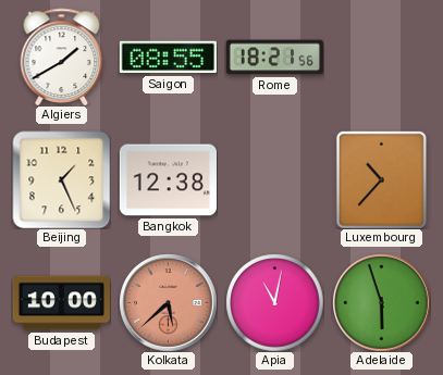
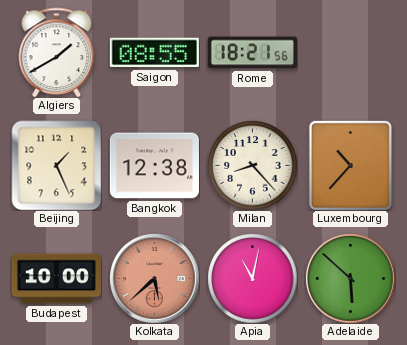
Milan: none -> 8:23 (252, 165)
Adelaide: 5:57 -> 5:52 (350, 278)
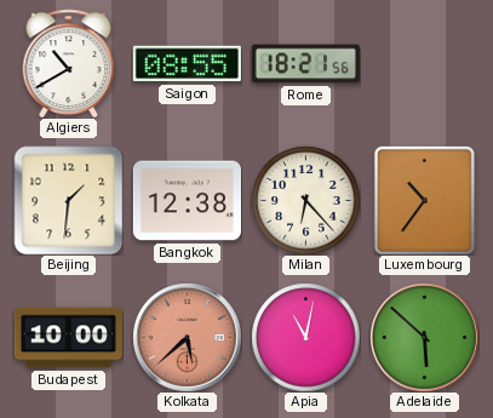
Algiers: 1:40 -> 10:40 (69, 63)
Beijing: 1:26 -> 1:31 (68, 200)
Milan: 8:23 -> 6:23 (305, 200)
Luxembourg: 10:37 -> 10:36 (424, 200)
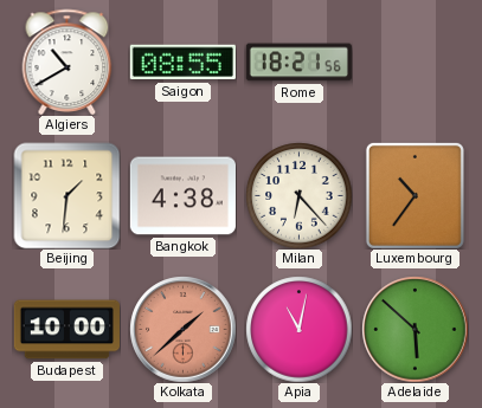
Bangkok: 12:38 -> 4:38 (182, 196)
Kolkata: 5:38 -> 1:38 (182, 329)
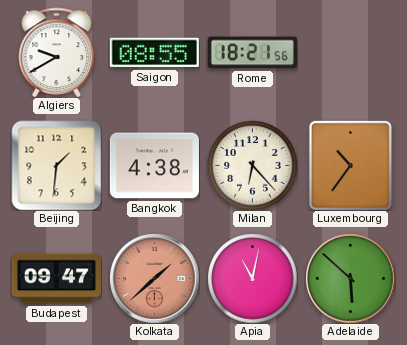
Algiers: 10:40 -> 9:40 (57, 52)
Budapest: 10:00 -> 09:47 (56, 279)
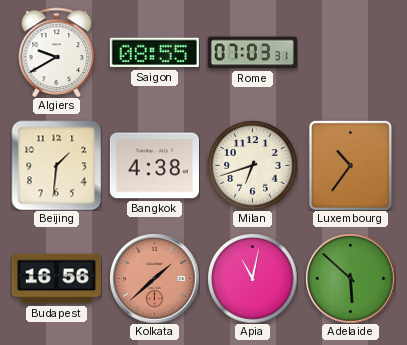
Rome: 18:21 -> 07:03 (252, 53)
Milan: 6:23 -> 6:42 (252, 165)
Budapest: 09:47 -> 16:56 (56, 279)
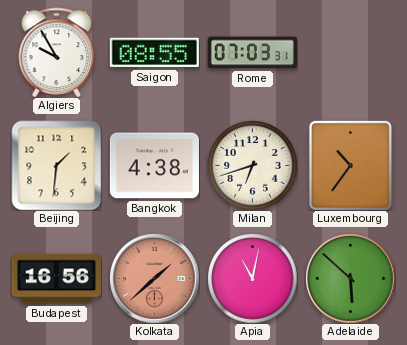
Algiers: 9:40 -> 9:55 (57, 52)
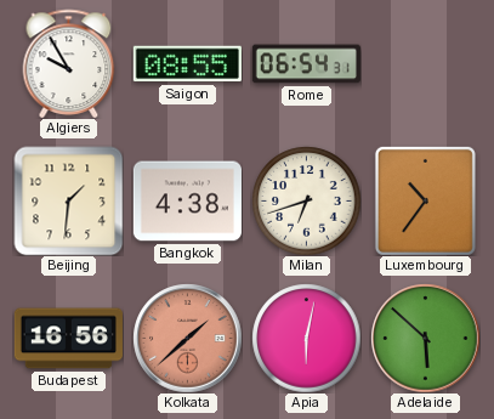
Rome: 07:03 -> 06:54 (306, 64)
Apia: 11:02 -> 6:02 (306, 338)
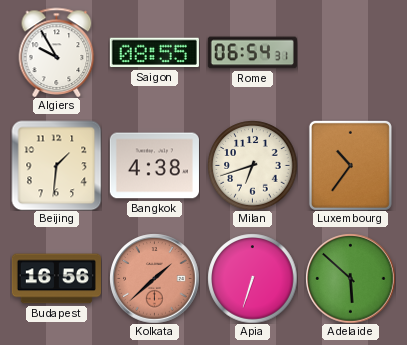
Apia: 6:02 -> 6:33 (252, 278)
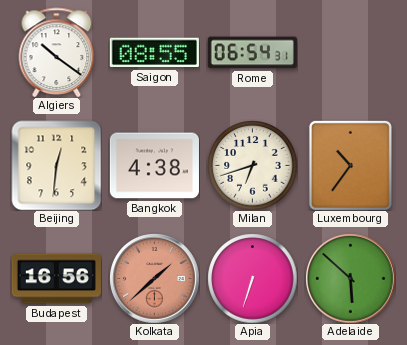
Algiers: 9:55 -> 10:21 (57, 52)
Beijing: 1:31 -> 12:31 (56, 165)
